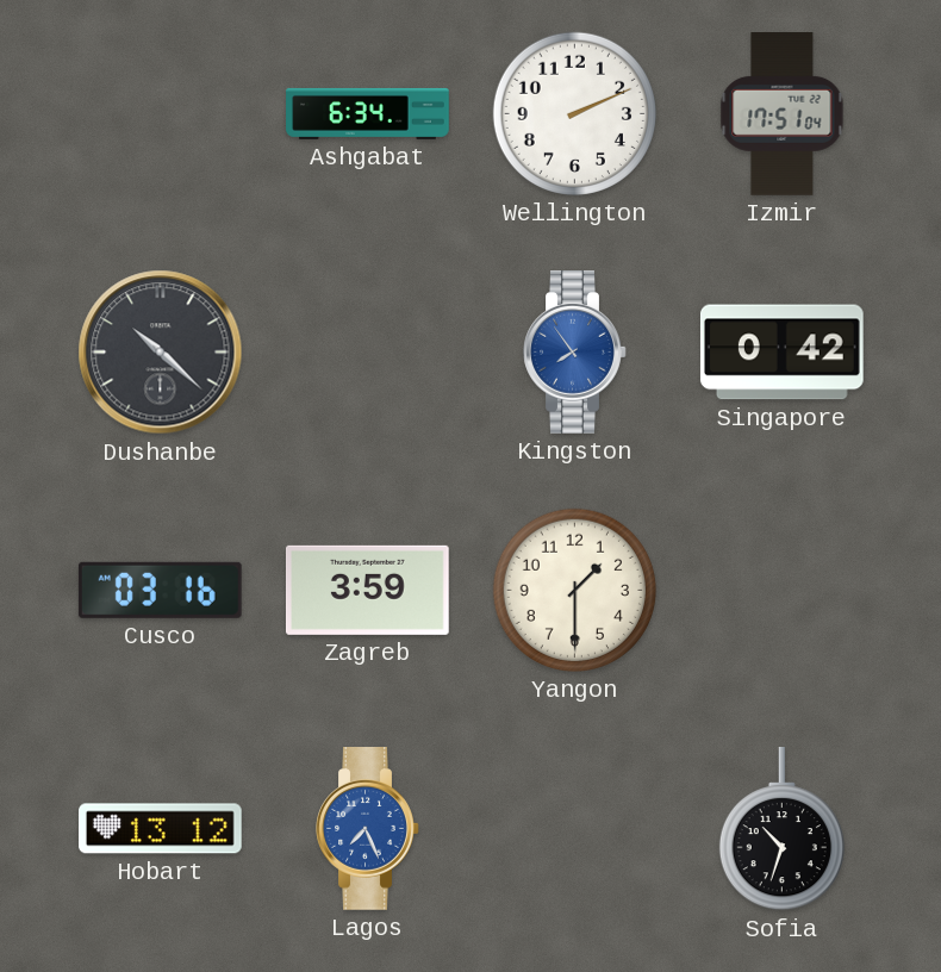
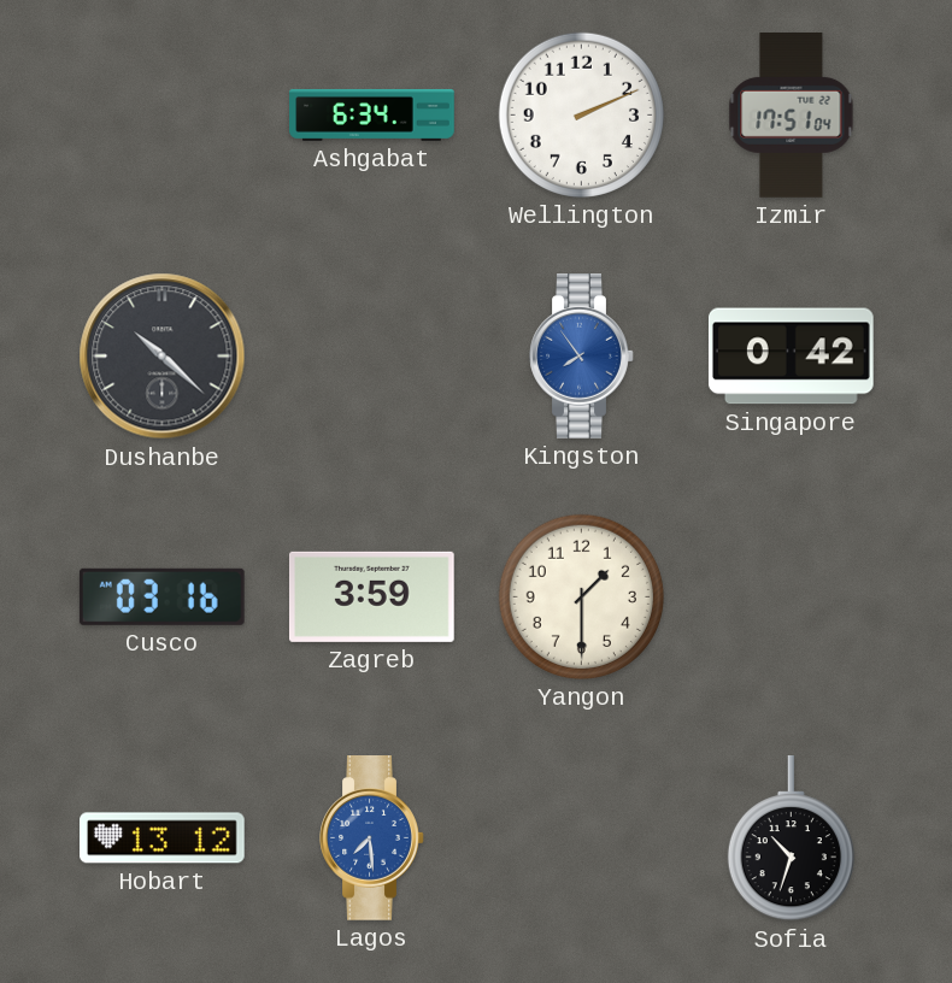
Lagos: 7:26 -> 7:29 (372, 838)
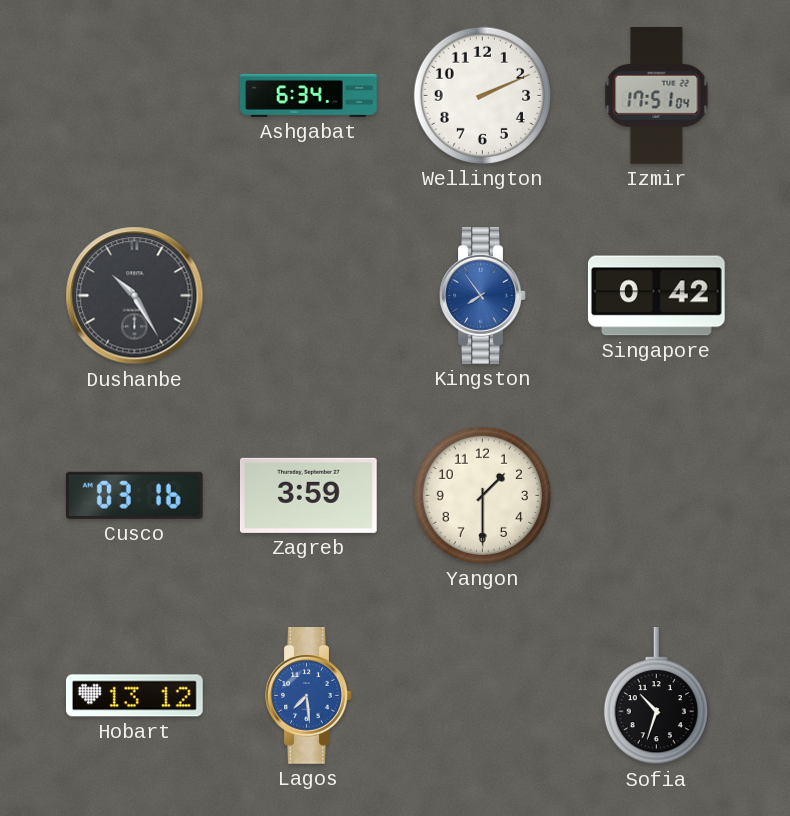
Dushanbe: 10:22 -> 10:25 (135, 296)
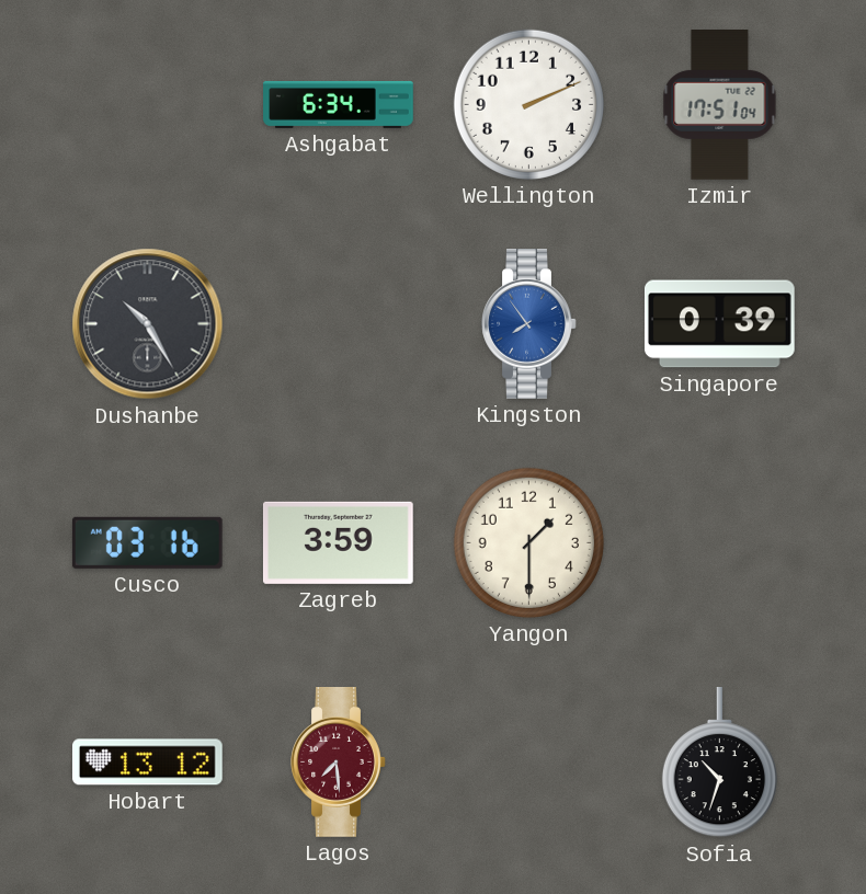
Singapore: 0:42 -> 0:39 (719, 324)
Lagos dial: blue -> burgundy (339, 763)
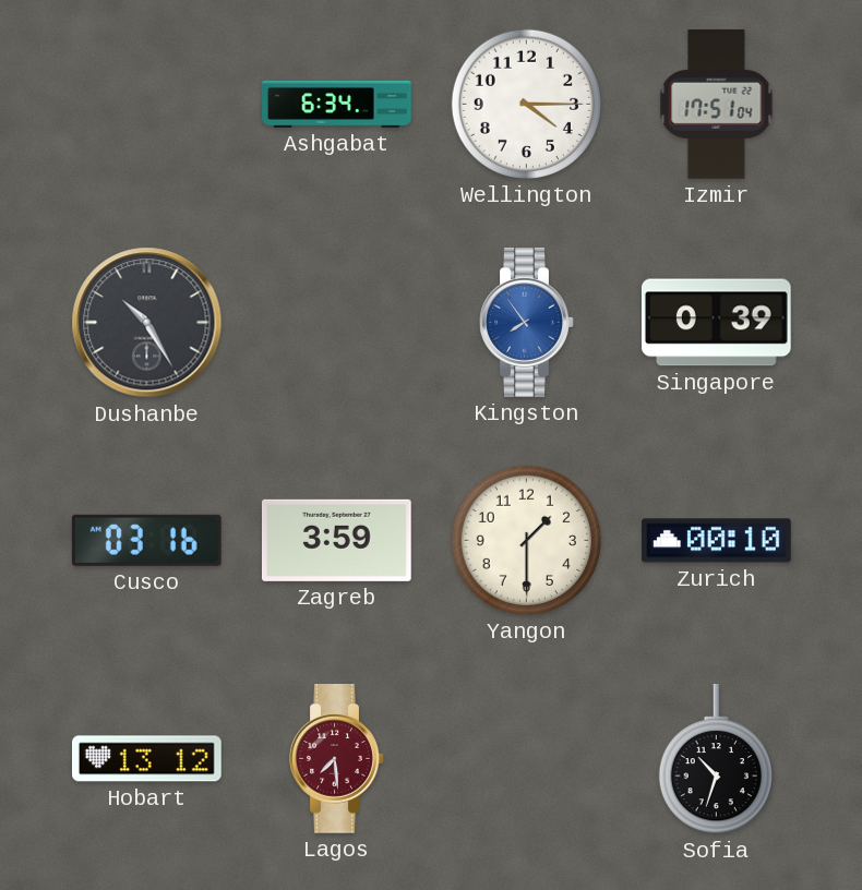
Wellington: 2:11 -> 4:15 (526, 104)
Zurich: none -> 00:10 (717, 541)
